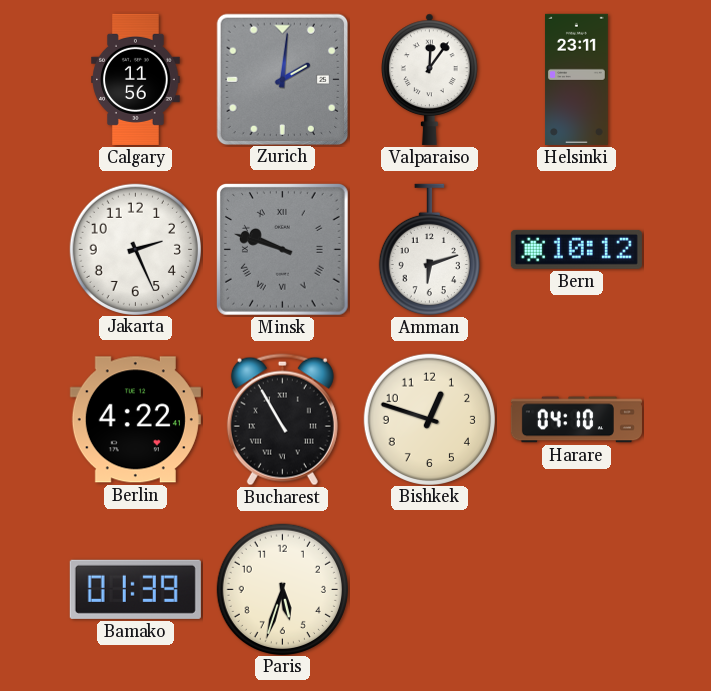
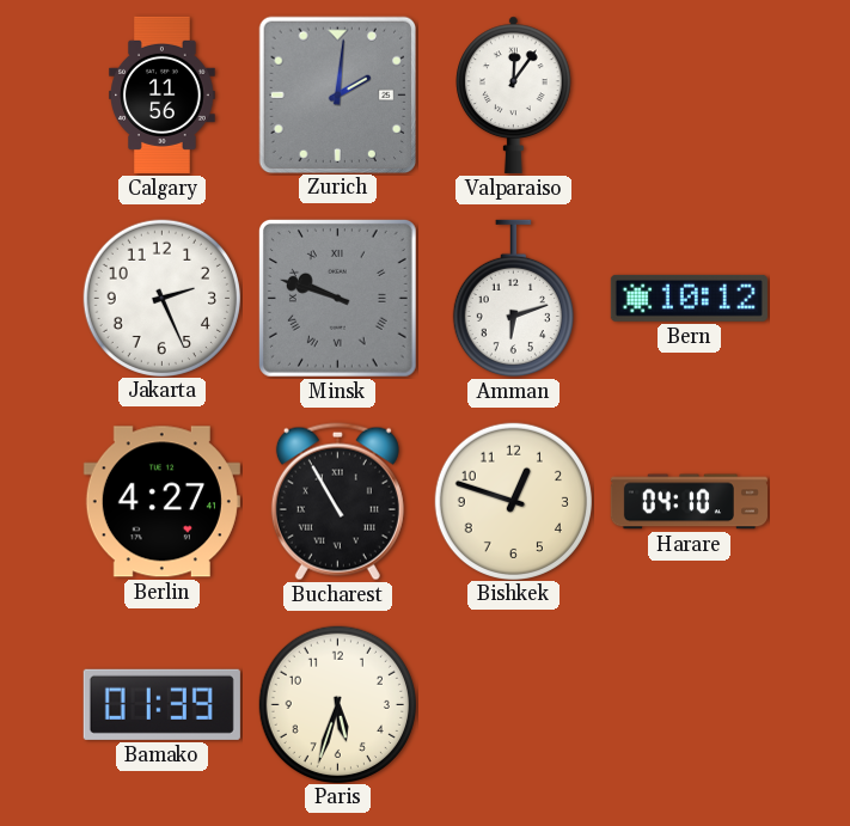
Helsinki: 23:11 -> none (577, 79)
Berlin: 4:22 -> 4:27 (161, 502)
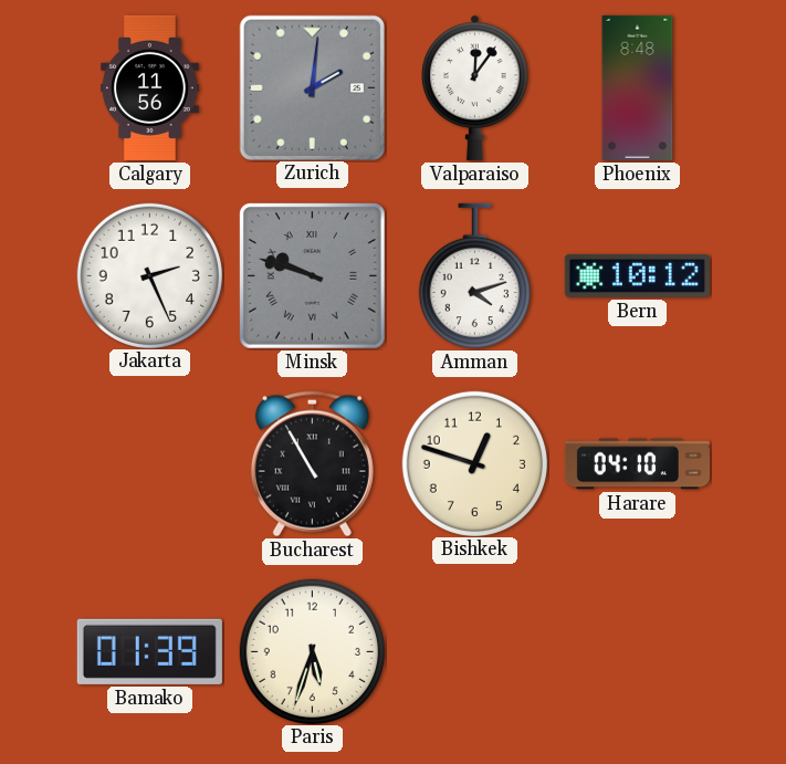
Phoenix: none -> 8:48 (638, 87)
Amman: 6:12 -> 4:12 (474, 276)
Berlin: 4:27 -> none (161, 502)
